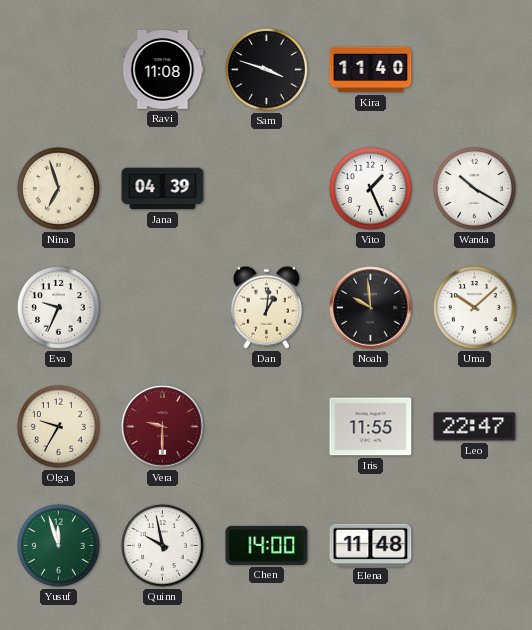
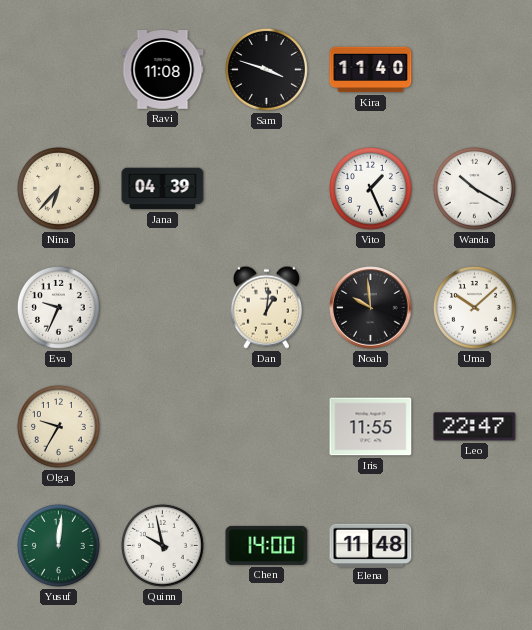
Nina: 6:57 -> 6:37 (58, 188)
Vera: 9:30 -> none (163, 427)
Yusuf: 11:57 -> 12:01 (58, 545)
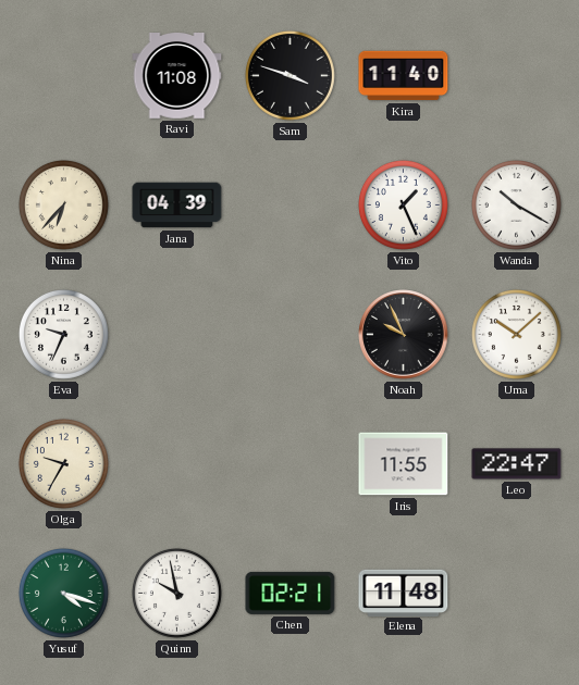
Dan: 1:01 -> none (266, 307)
Noah: 9:59 -> 9:56 (404, 335)
Yusuf: 12:01 -> 4:18 (63, 593)
Chen: 14:00 -> 02:21 (291, 593)
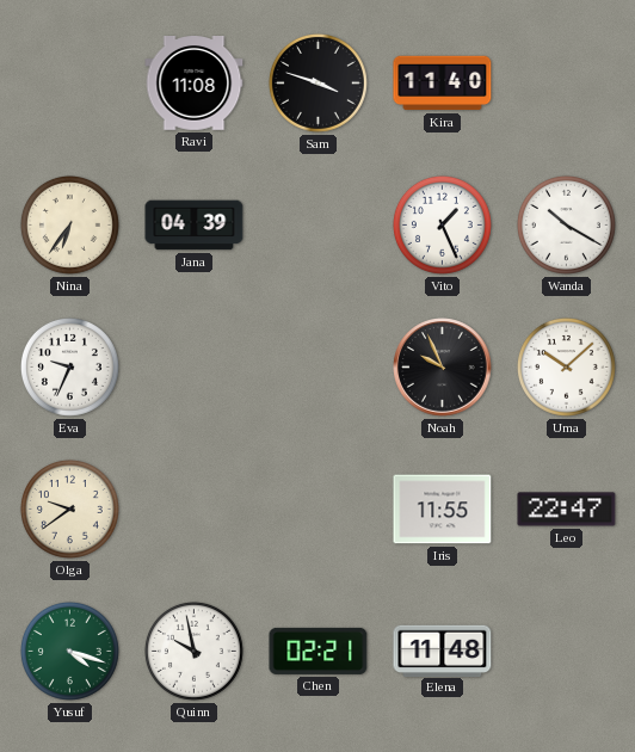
Nina: 6:37 -> 6:36 (69, 224)
Olga: 9:35 -> 9:39 (69, 508)
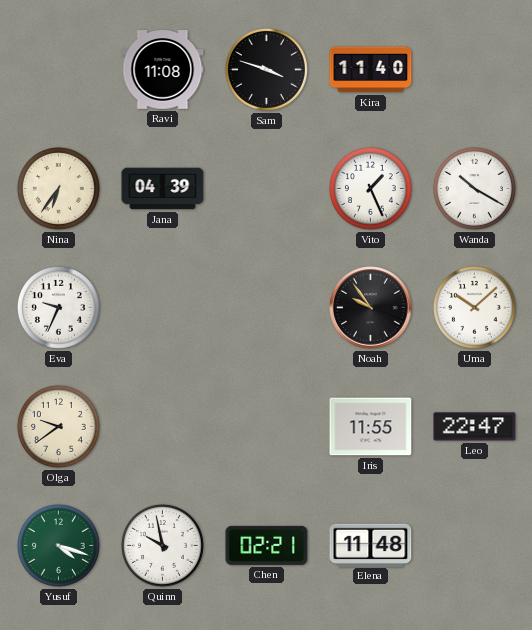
Noah: 9:56 -> 9:54 (371, 308)
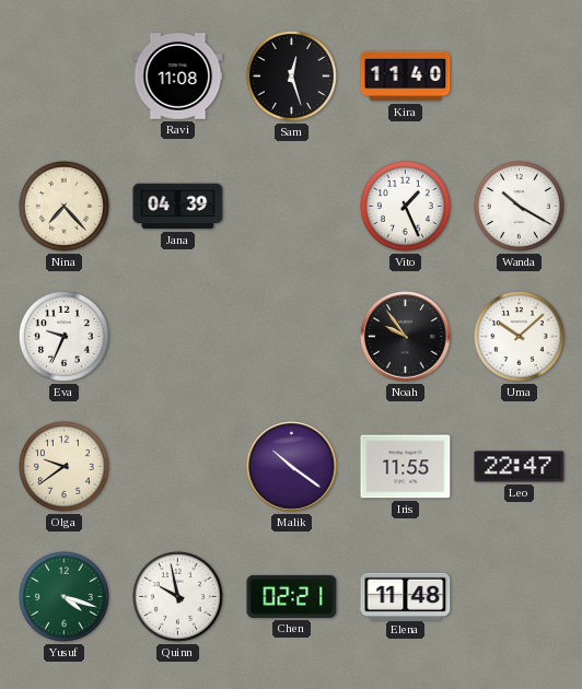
Sam: 3:48 -> 12:27 (291, 75)
Nina: 6:36 -> 7:23 (63, 206)
Malik: none -> 10:21 (292, 467)
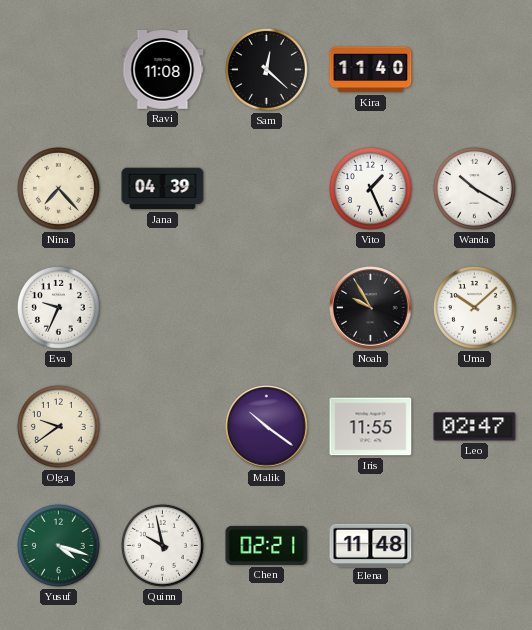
Sam: 12:27 -> 12:22 (266, 69)
Noah: 9:54 -> 9:55 (371, 308)
Leo: 22:47 -> 02:47 (475, 427)
